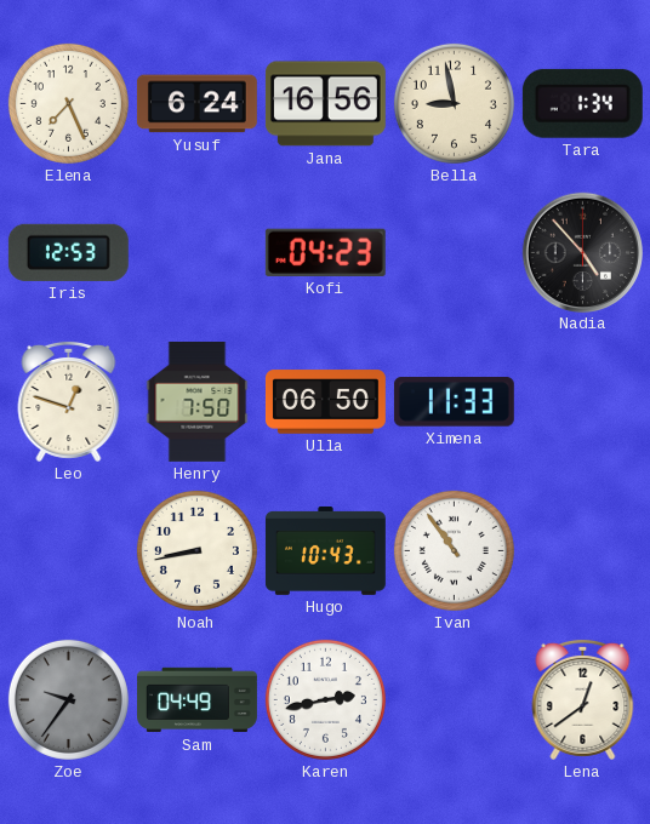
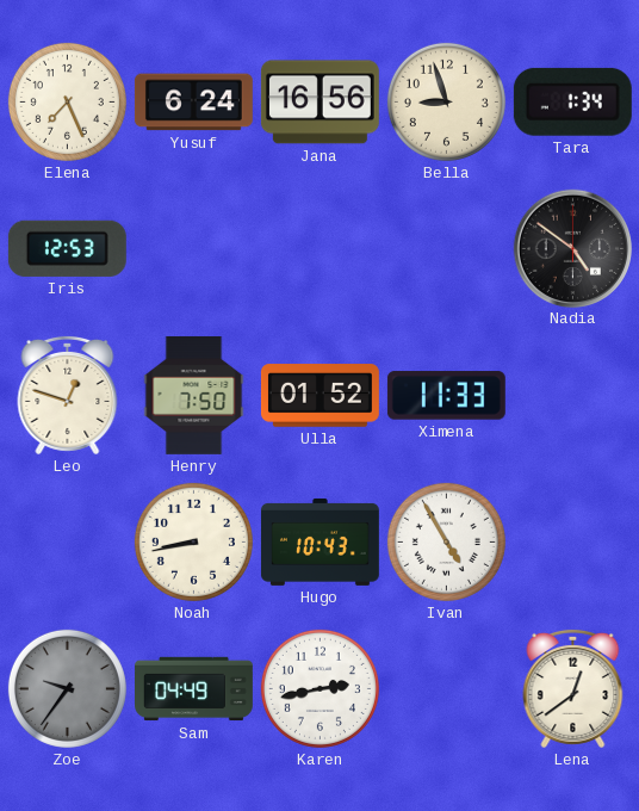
Bella: 8:58 -> 8:57 (446, 101)
Kofi: 04:23 -> none (325, 252)
Nadia: 4:53 -> 4:51 (572, 248)
Ulla: 06:50 -> 01:52 (319, 396)
Ivan: 10:54 -> 4:55 (446, 541)
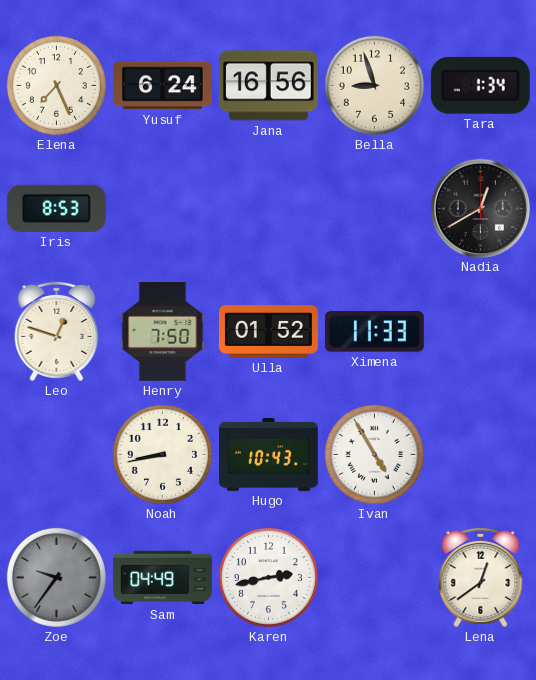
Iris: 12:53 -> 8:53 (56, 208)
Nadia: 4:51 -> 12:40 (480, 208)
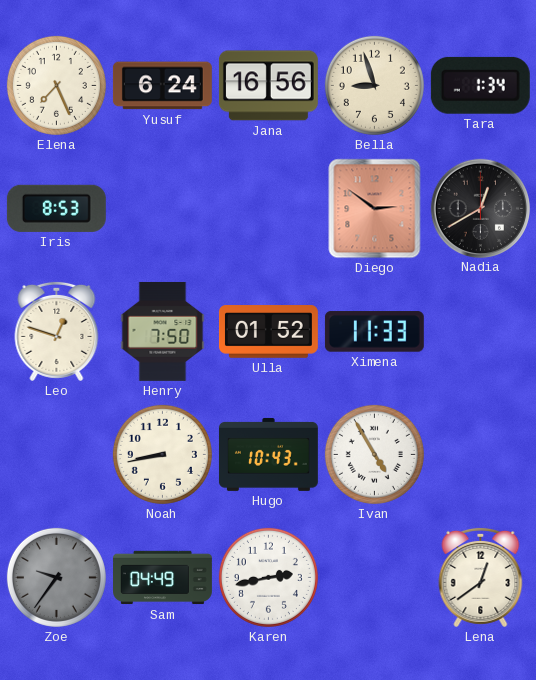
Diego: none -> 2:51 (375, 209)
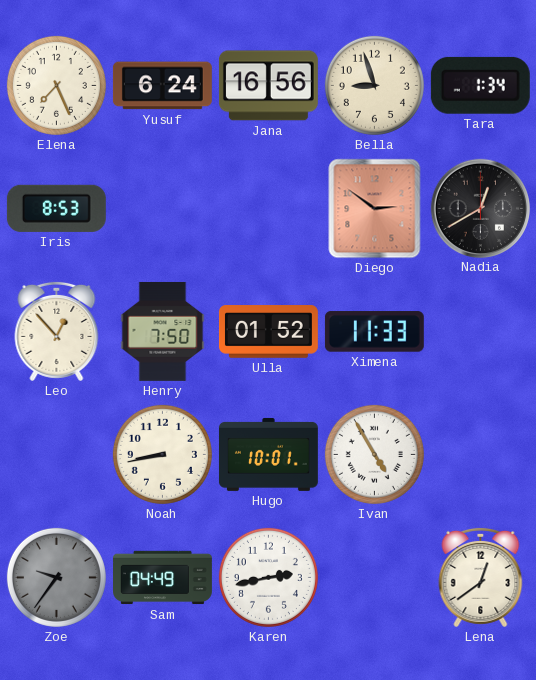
Leo: 12:48 -> 12:53 (57, 331)
Hugo: 10:43 -> 10:01 (268, 454)
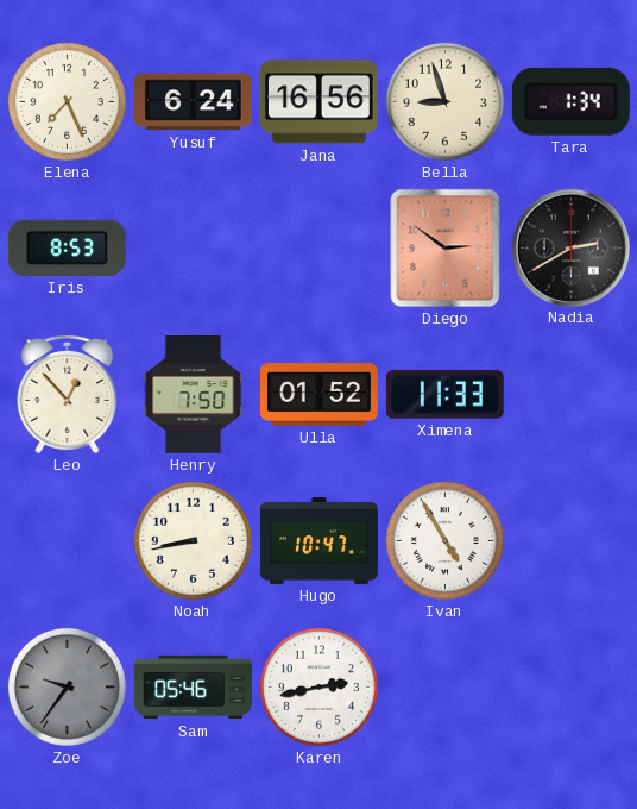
Nadia: 12:40 -> 2:40 (570, 247)
Hugo: 10:01 -> 10:47 (318, 540)
Sam: 04:49 -> 05:46 (194, 688)
Lena: 12:39 -> none (481, 577)
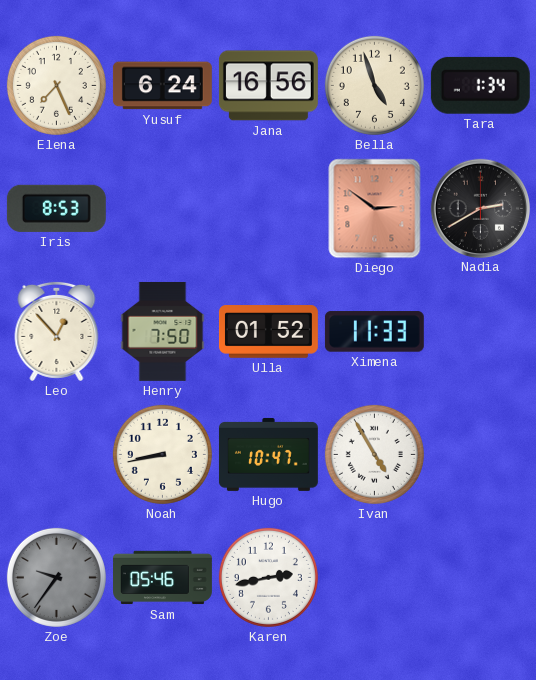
Bella: 8:57 -> 4:57 (374, 85)
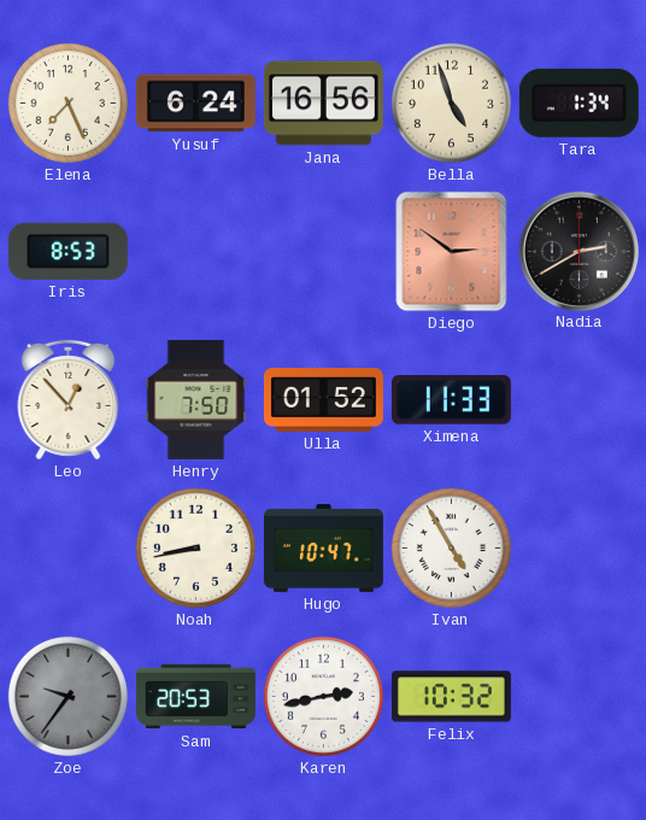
Sam: 05:46 -> 20:53 (196, 697)
Felix: none -> 10:32 (451, 697)
